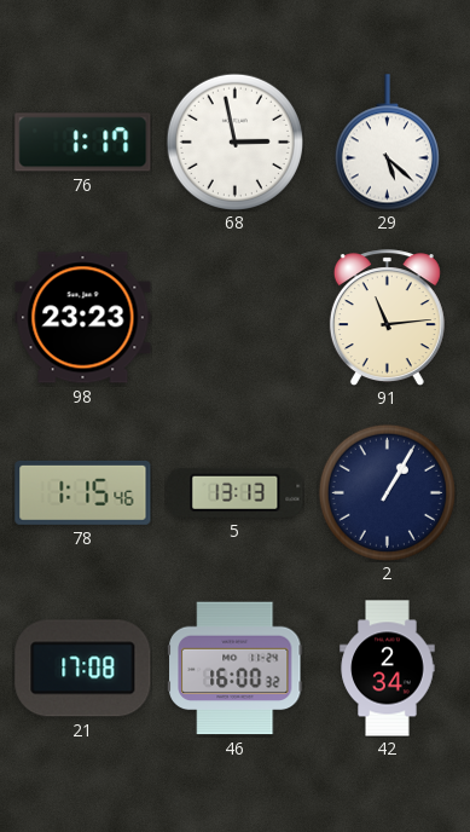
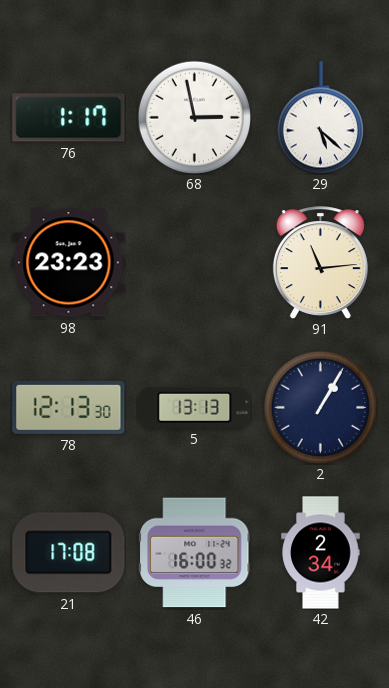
78: 1:15 -> 12:13 (69, 407)
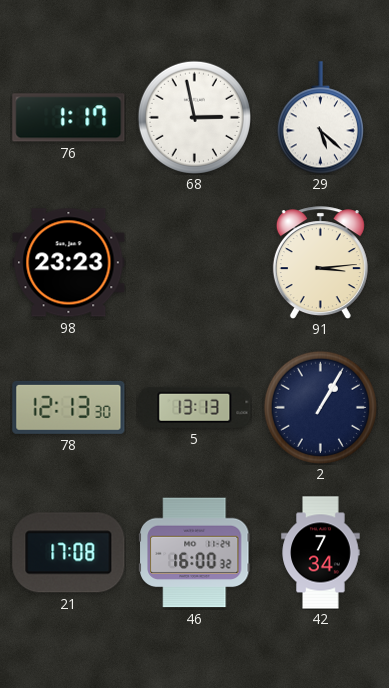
91: 11:14 -> 3:14 (320, 263)
42: 2:34 -> 7:34 (321, 553)
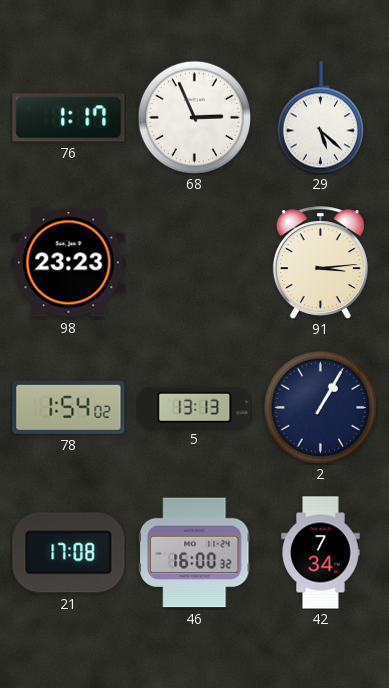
68: 2:58 -> 2:56 (194, 117)
78: 12:13 -> 1:54 (69, 407)
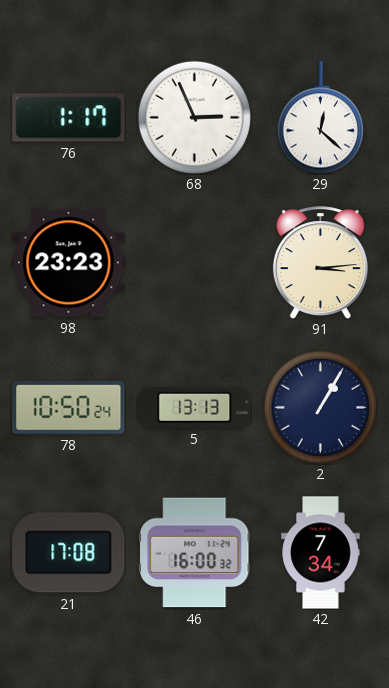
29: 5:22 -> 12:22 (320, 118)
78: 1:54 -> 10:50 (69, 407)
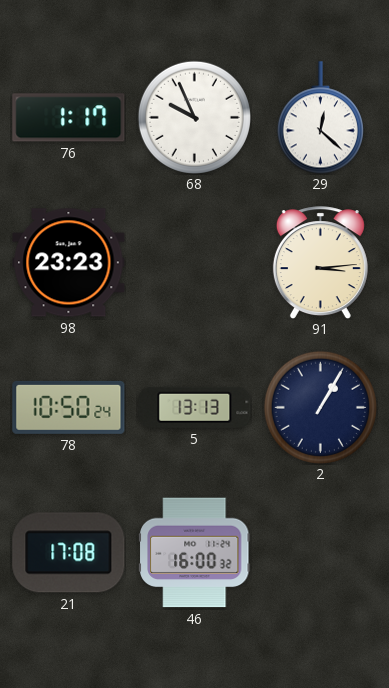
68: 2:56 -> 9:56 (194, 117)
42: 7:34 -> none (321, 553)
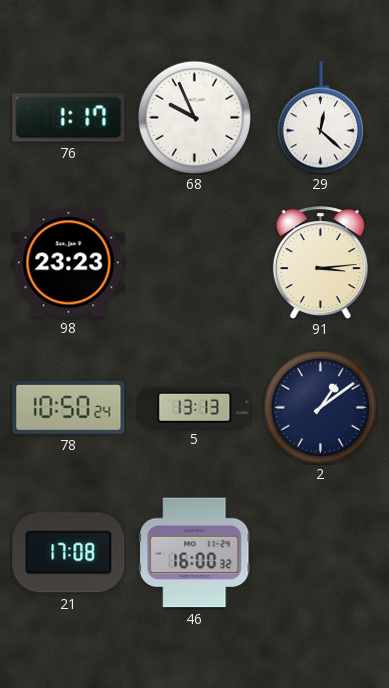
2: 1:05 -> 1:09 (320, 407)
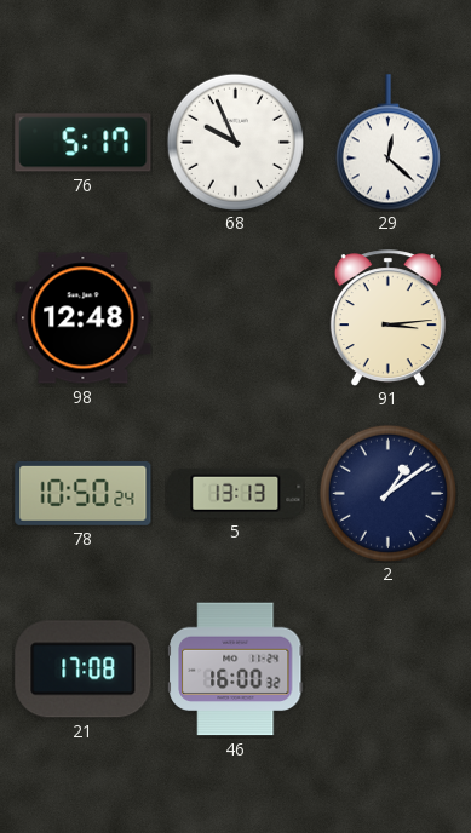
76: 1:17 -> 5:17 (84, 143)
98: 23:23 -> 12:48 (84, 318)
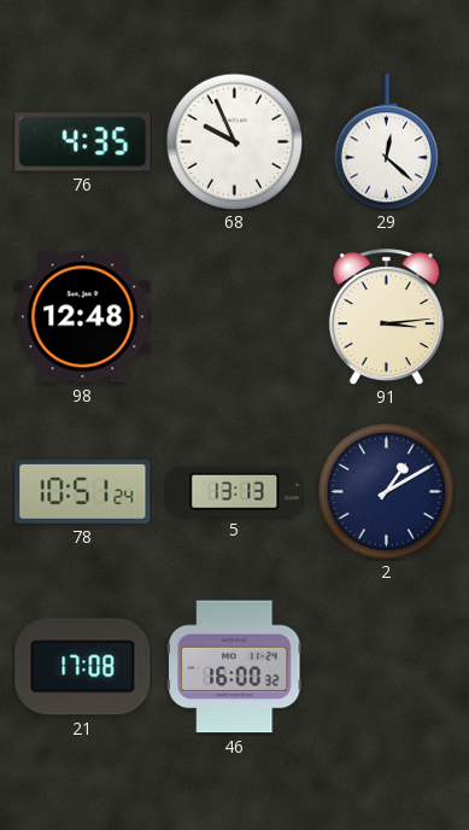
76: 5:17 -> 4:35 (83, 142)
78: 10:50 -> 10:51 (83, 491)
2: 1:09 -> 1:10 (386, 491)
